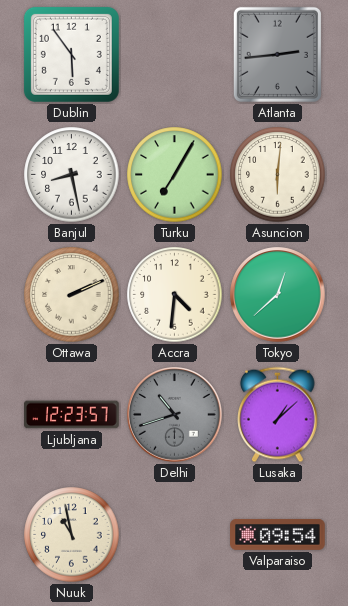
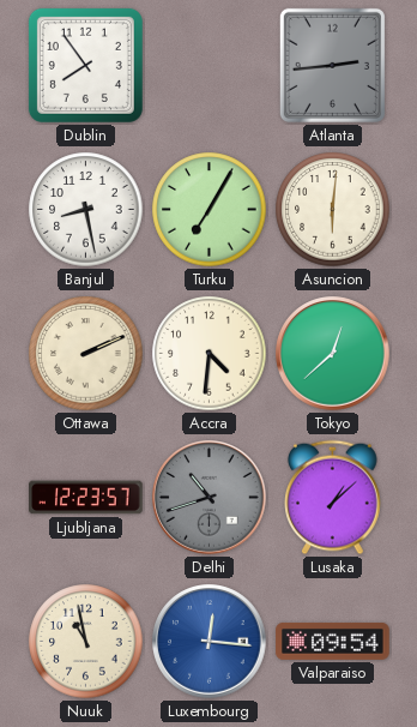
Dublin: 5:54 -> 7:54 (85, 65)
Luxembourg: none -> 12:16 (210, 642)
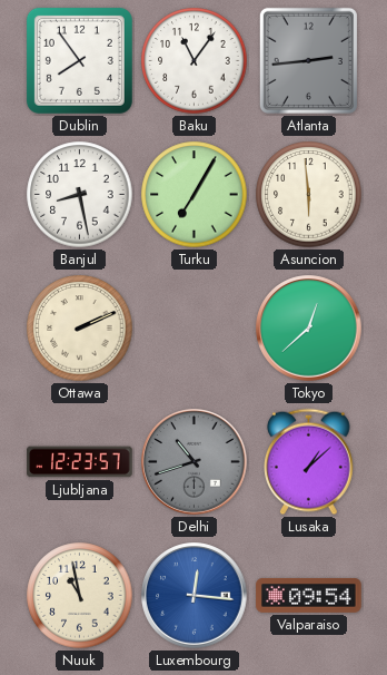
Baku: none -> 11:06 (195, 61)
Asuncion: 6:01 -> 5:59 (309, 195)
Accra: 4:31 -> none (210, 354)
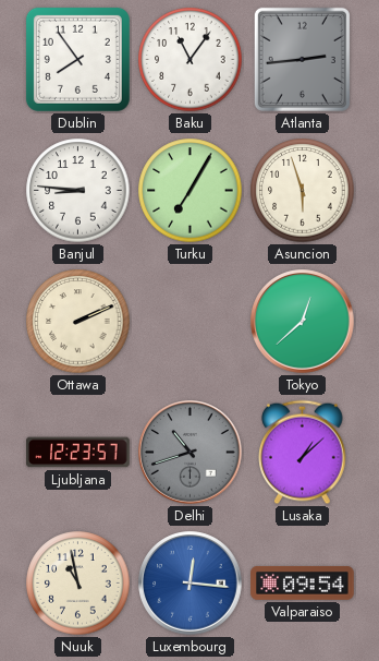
Banjul: 8:28 -> 8:46 (78, 191)
Asuncion: 5:59 -> 5:57 (303, 191)
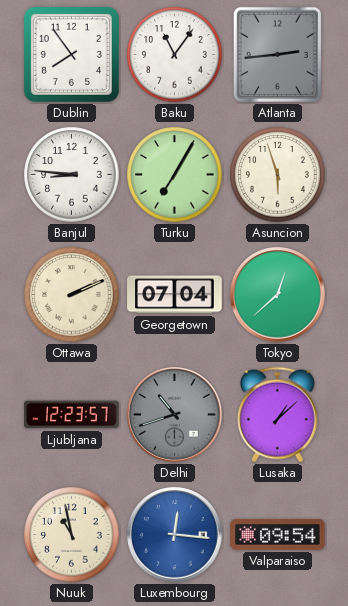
Georgetown: none -> 07:04 (175, 295)
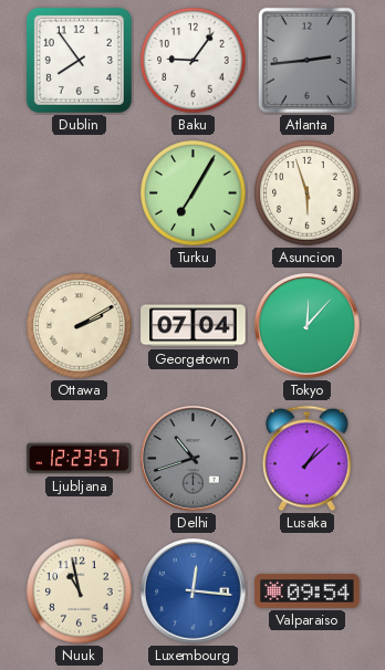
Baku: 11:06 -> 9:06 (194, 61)
Banjul: 8:46 -> none (72, 175)
Ottawa: 2:11 -> 2:10 (80, 326)
Tokyo: 12:38 -> 12:07 (308, 326)
